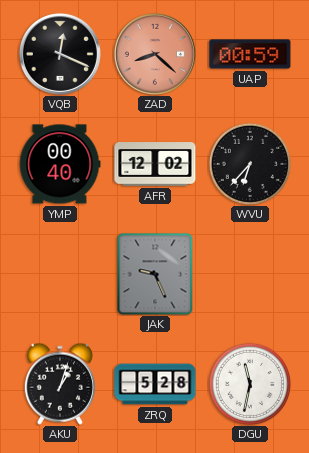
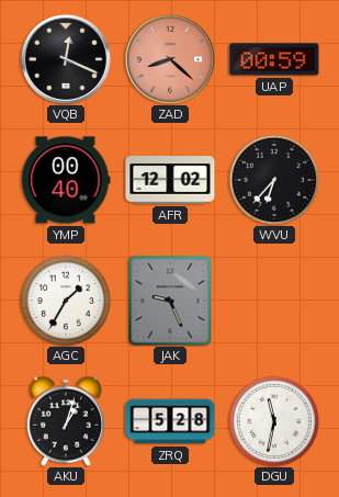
AGC: none -> 1:35 (65, 300)
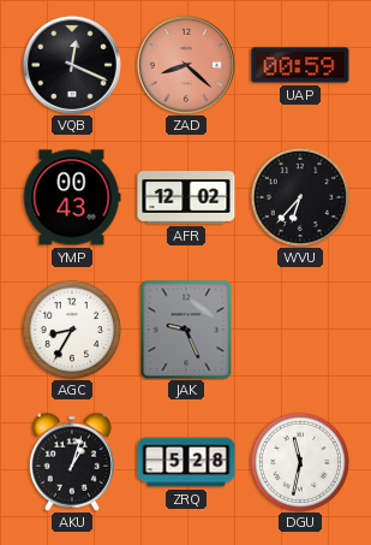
YMP: 00:40 -> 00:43 (72, 197)
AGC: 1:35 -> 8:35 (71, 328)
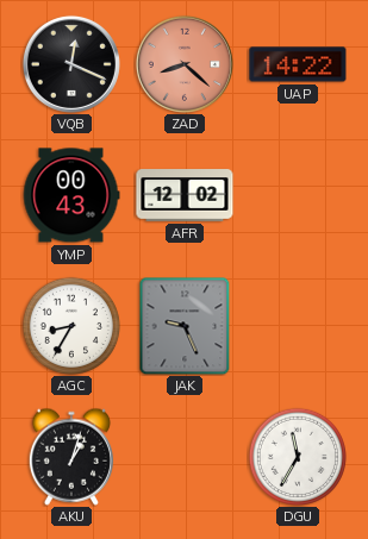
UAP: 00:59 -> 14:22 (298, 64)
WVU: 6:37 -> none (299, 196)
ZRQ: 5:28 -> none (186, 462)
DGU: 11:32 -> 11:35 (297, 456)
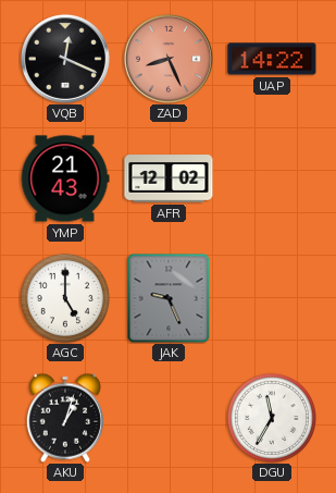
ZAD: 8:22 -> 8:26 (169, 59)
YMP: 00:43 -> 21:43 (65, 178)
AGC: 8:35 -> 5:00 (64, 297)
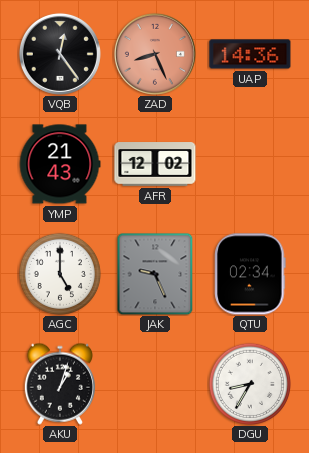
VQB: 12:19 -> 12:24 (60, 54)
UAP: 14:22 -> 14:36 (250, 54)
QTU: none -> 02:34 (250, 274)
DGU: 11:35 -> 8:35 (249, 383)
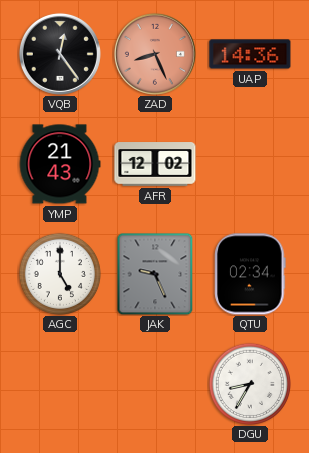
AKU: 1:03 -> none (60, 384)
